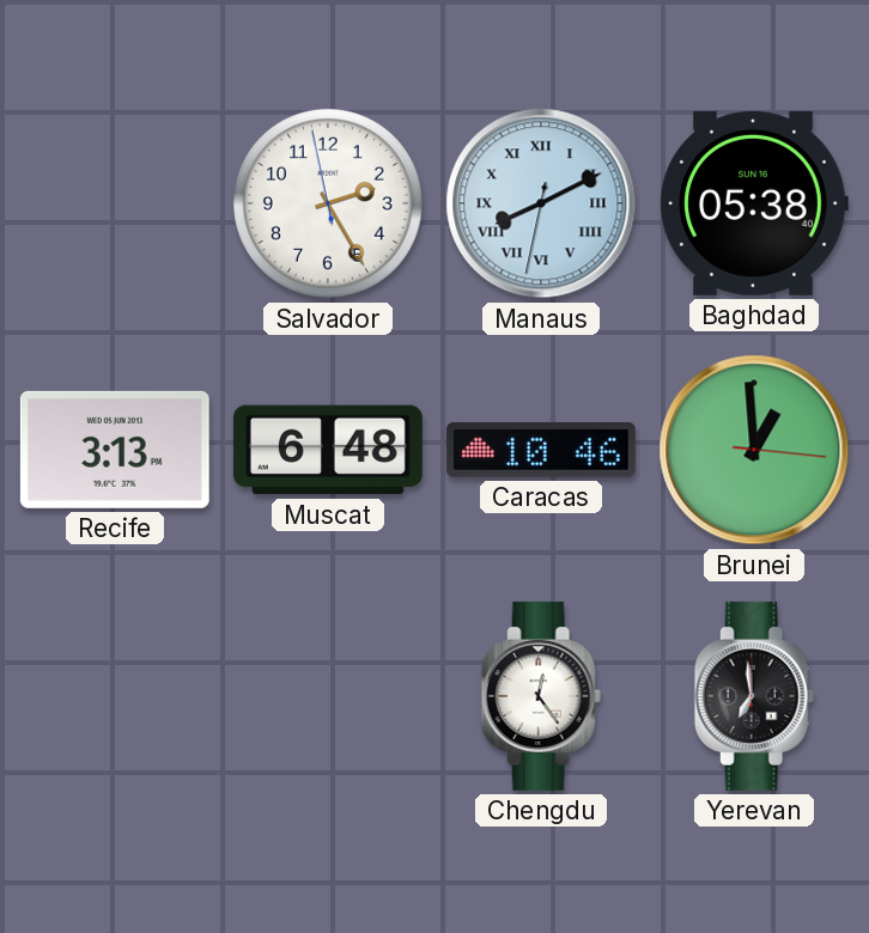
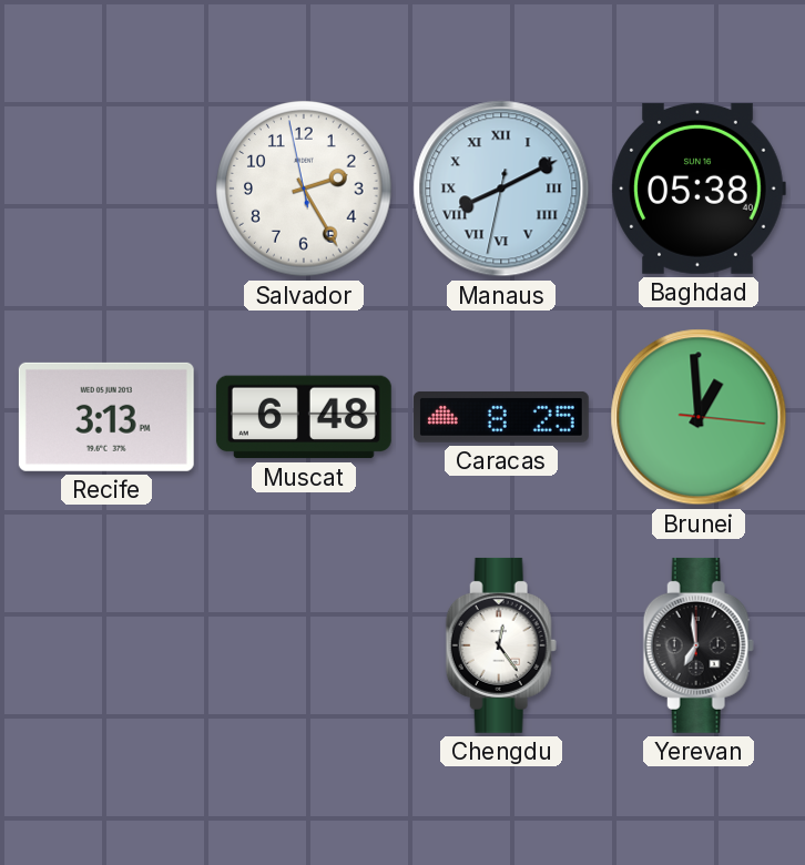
Caracas: 10:46 -> 8:25 (501, 417)
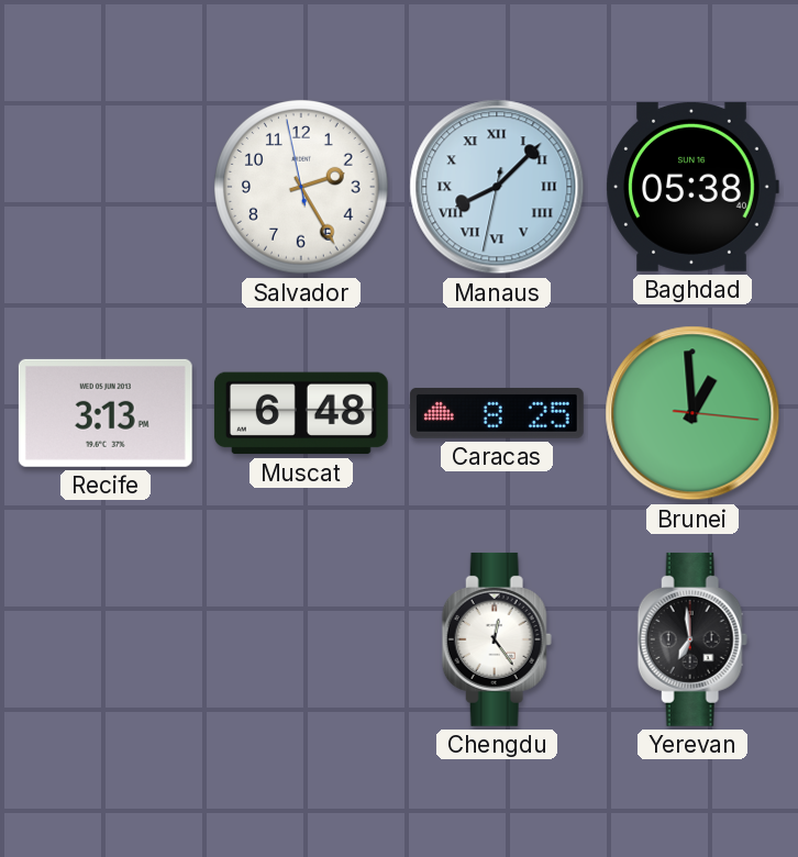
Manaus: 8:10 -> 8:07 (497, 187)
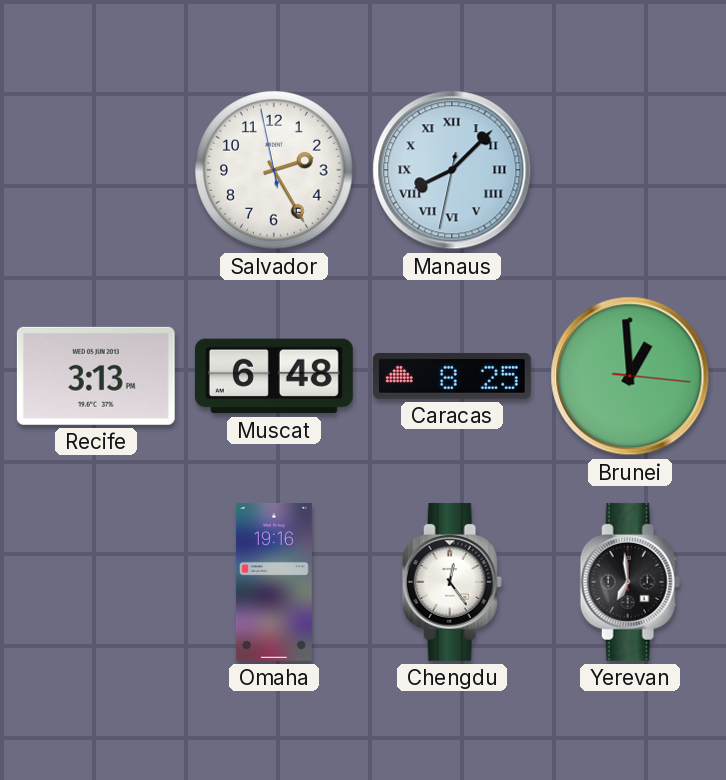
Baghdad: 05:38 -> none (692, 187)
Omaha: none -> 19:16 (274, 582)
